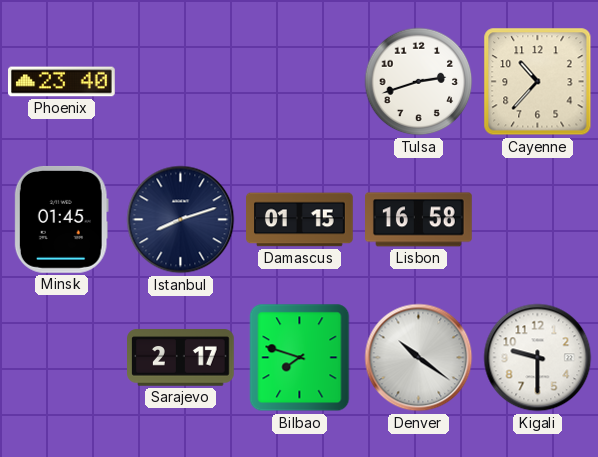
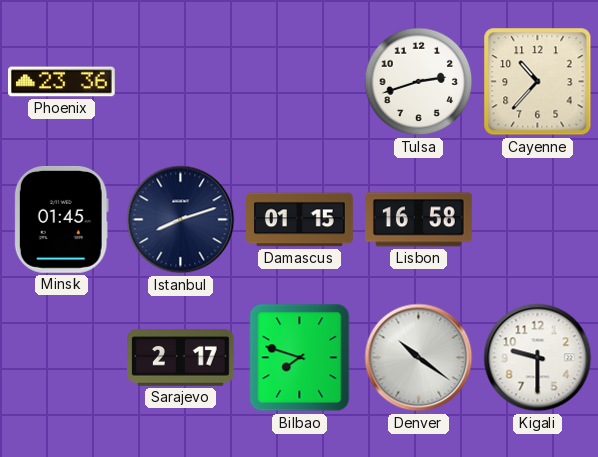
Phoenix: 23:40 -> 23:36 (62, 82)
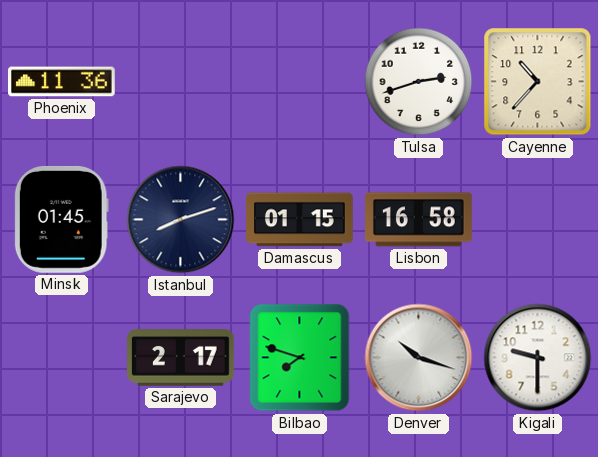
Phoenix: 23:36 -> 11:36 (62, 82)
Denver: 10:21 -> 10:18 (419, 358)
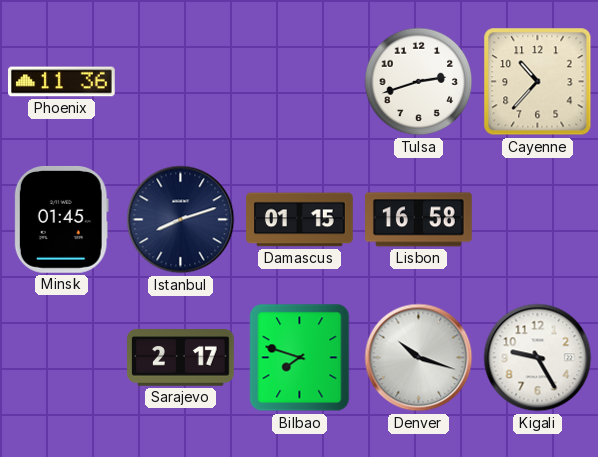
Kigali: 9:30 -> 9:25 (538, 358)
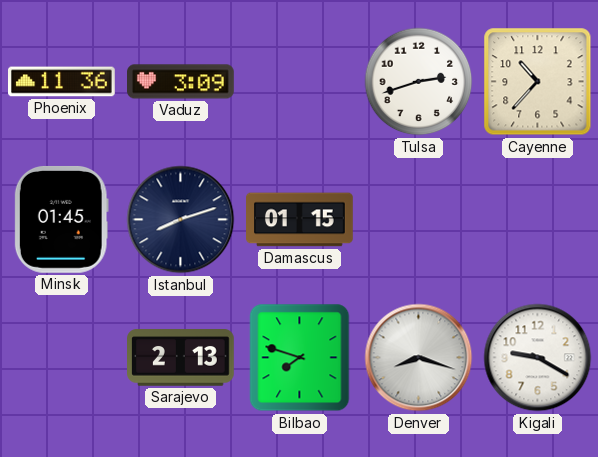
Vaduz: none -> 3:09 (181, 82)
Lisbon: 16:58 -> none (419, 220)
Sarajevo: 2:17 -> 2:13 (181, 358)
Denver: 10:18 -> 8:18 (419, 358)
Kigali: 9:25 -> 9:20 (538, 358)
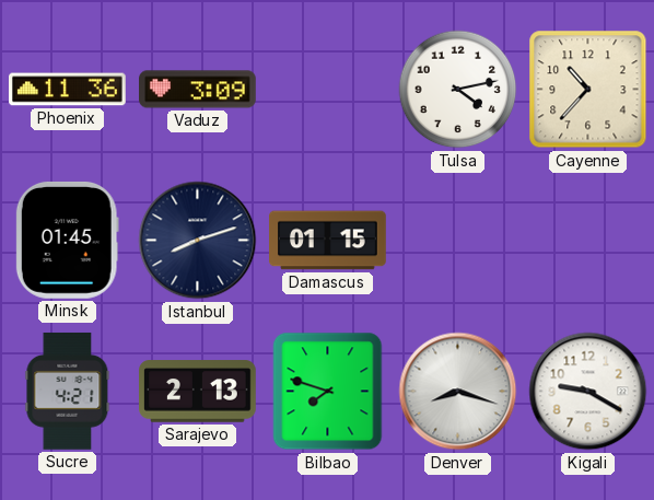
Tulsa: 2:42 -> 4:13 (458, 90)
Sucre: none -> 4:21 (68, 392)
